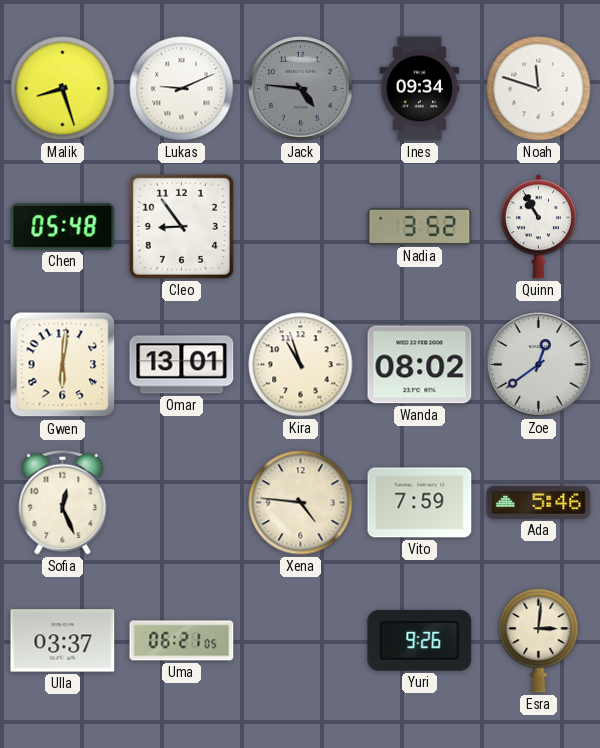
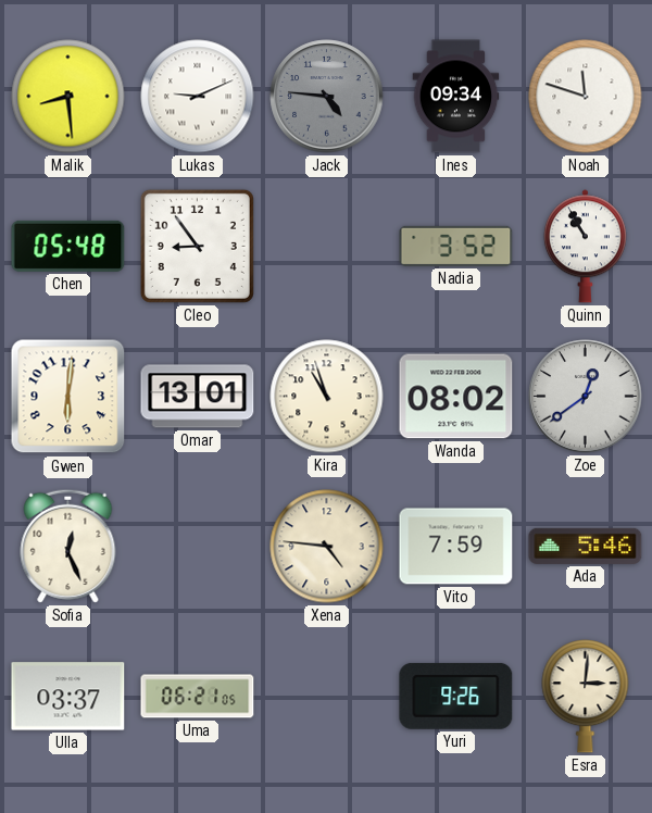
Malik: 8:27 -> 8:29 (68, 97)
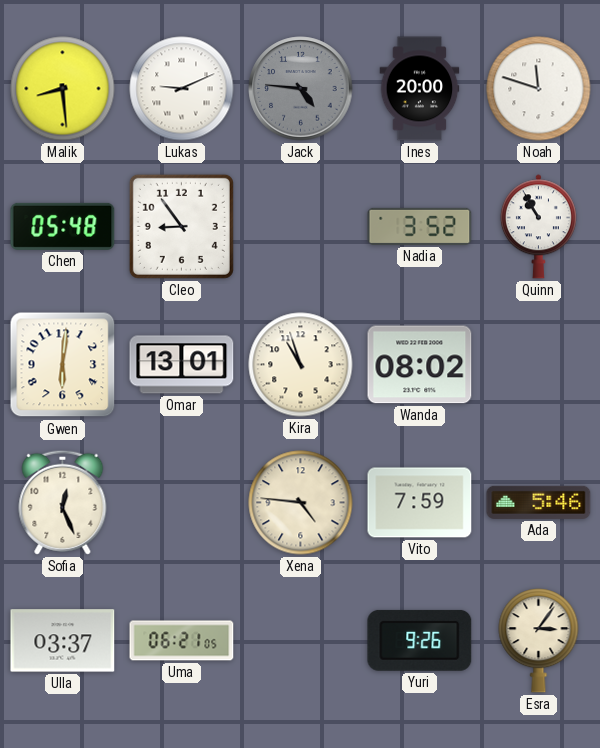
Ines: 09:34 -> 20:00 (420, 89)
Zoe: 12:39 -> none (586, 397)
Esra: 3:01 -> 3:06 (539, 641)
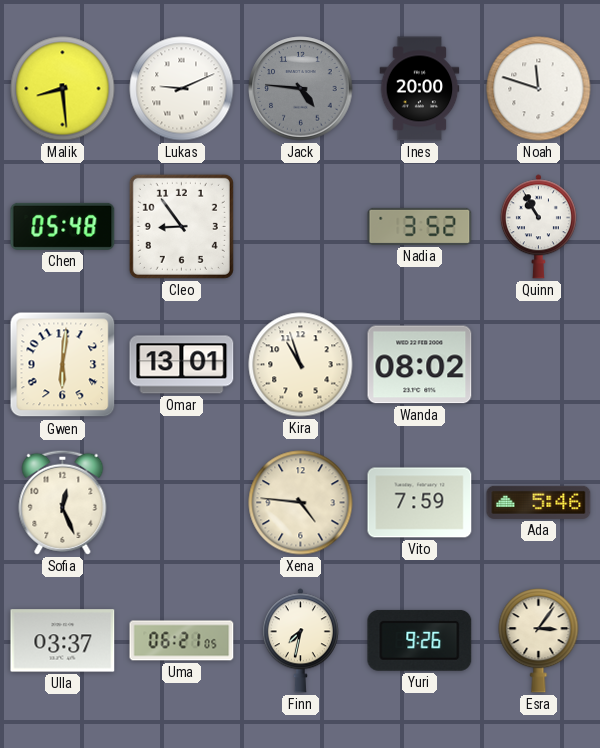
Finn: none -> 7:32 (300, 641)
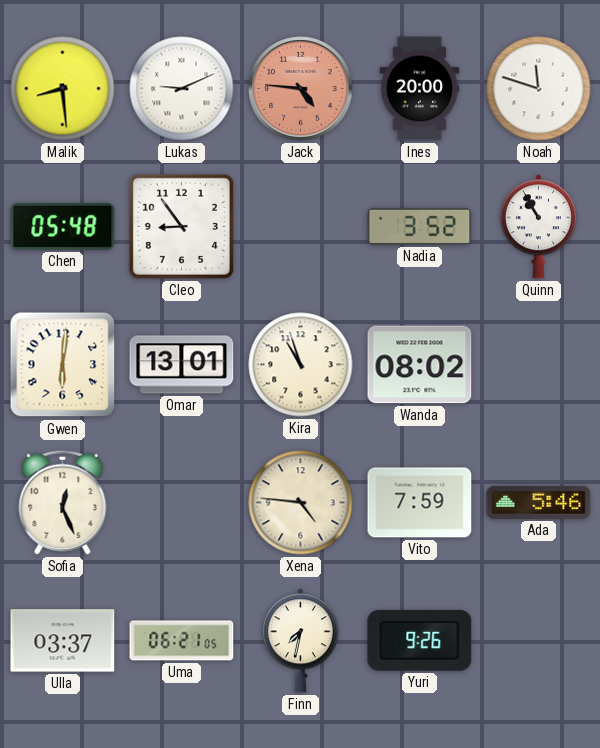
Jack dial: grey -> salmon (301, 89)
Esra: 3:06 -> none (539, 641)
